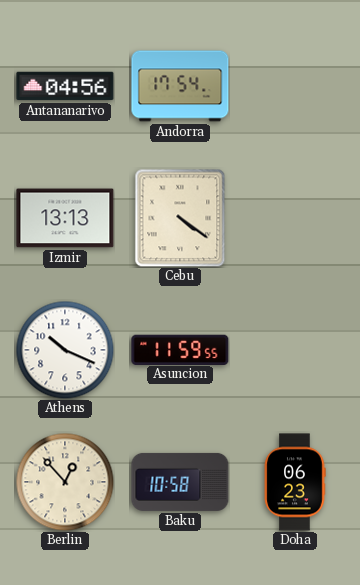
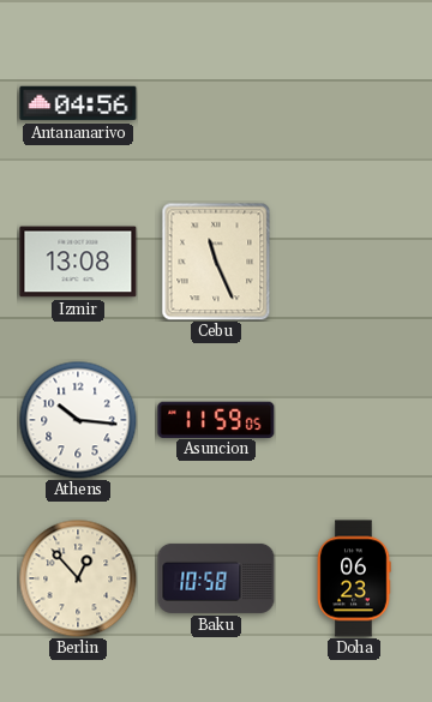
Andorra: 17:54 -> none (180, 86)
Izmir: 13:13 -> 13:08 (78, 262)
Cebu: 4:21 -> 11:26 (216, 262)
Athens: 10:19 -> 10:16 (78, 420)
Asuncion: 11:59:55 -> 11:59:05 (216, 419)
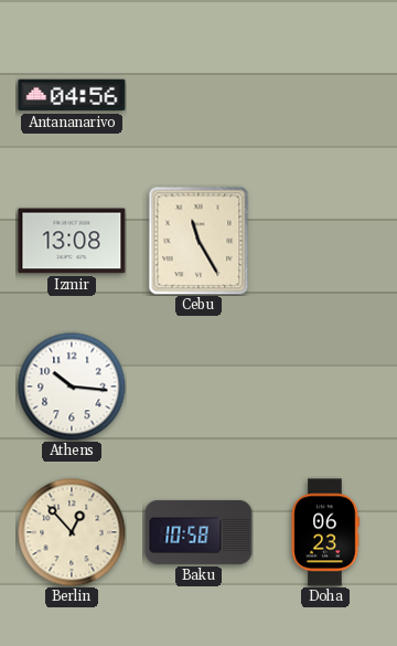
Cebu: 11:26 -> 11:25 (198, 241)
Asuncion: 11:59 -> none (216, 419)
